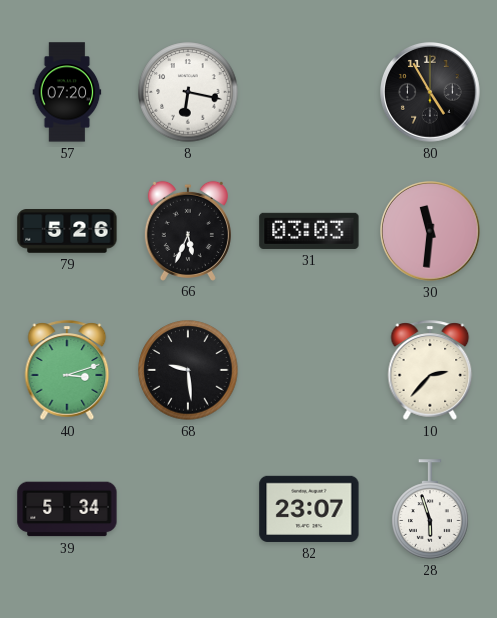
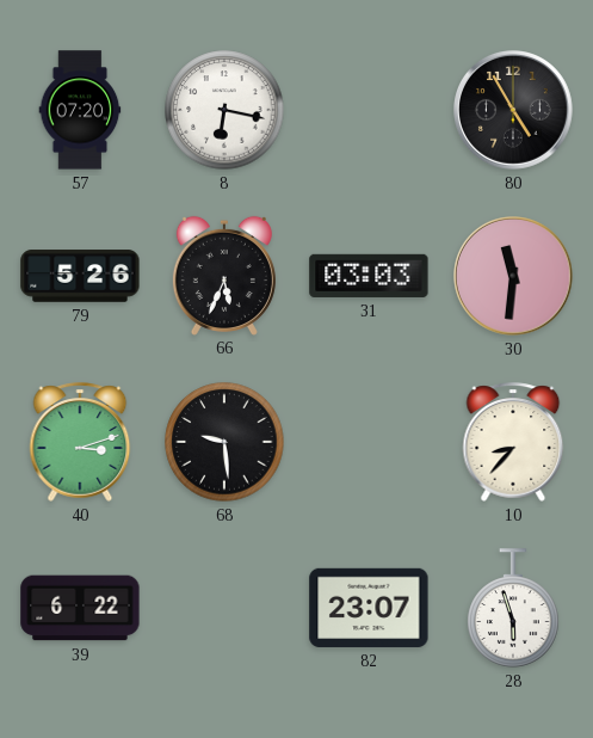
10: 2:37 -> 8:37 (513, 442)
39: 5:34 -> 6:22 (80, 608)
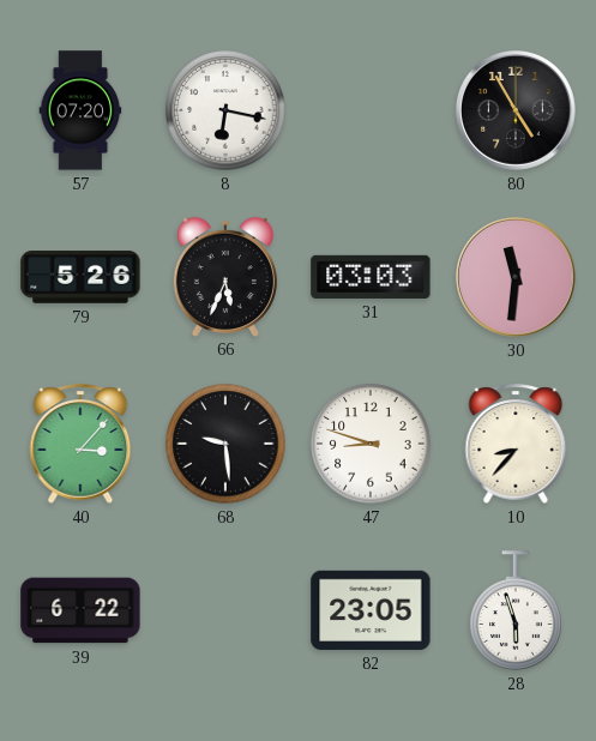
40: 3:12 -> 3:07 (80, 444)
47: none -> 8:48 (371, 444)
82: 23:07 -> 23:05 (371, 610)
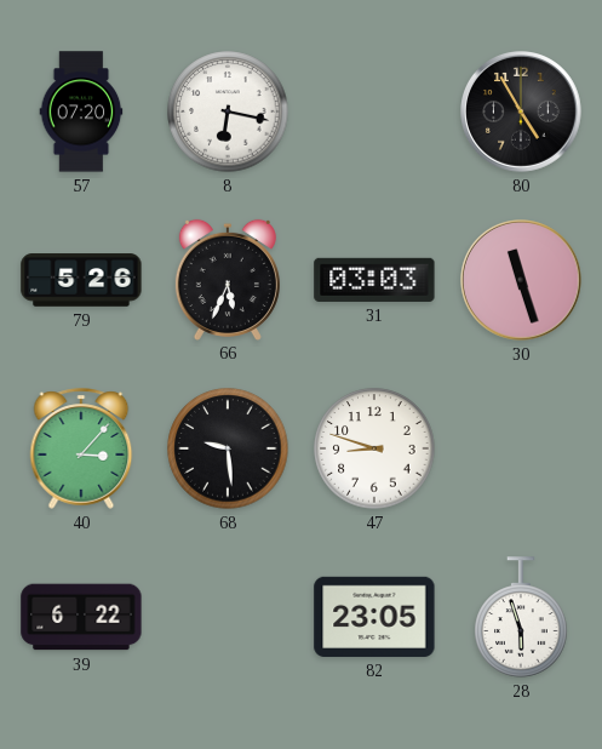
30: 11:31 -> 11:27 (522, 281)
10: 8:37 -> none (516, 444)
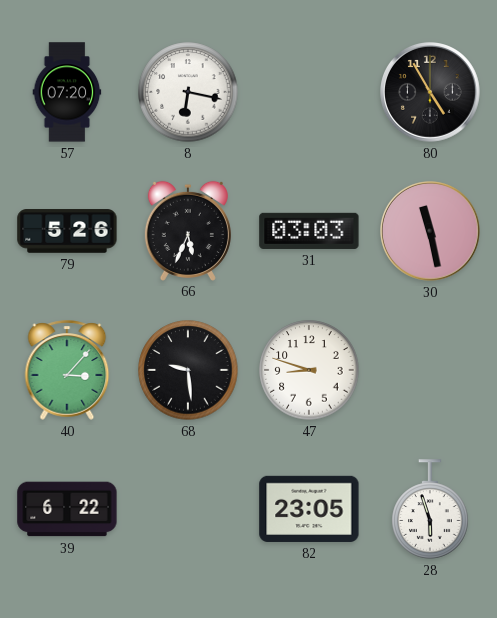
30: 11:27 -> 11:28 (431, 232)
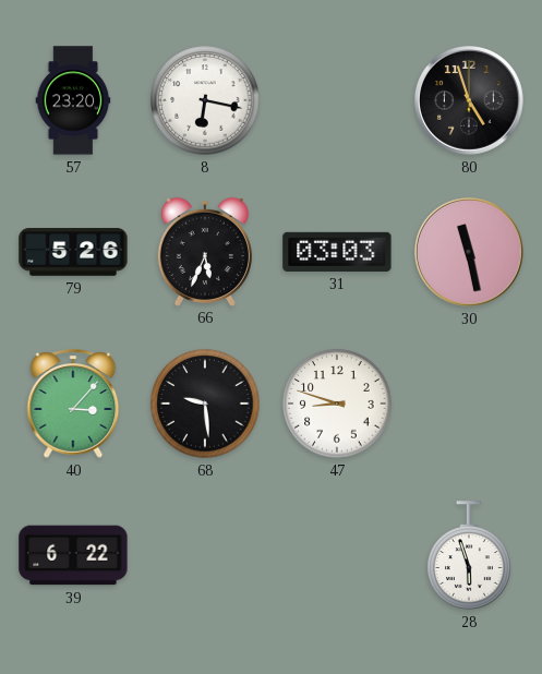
57: 07:20 -> 23:20 (73, 100)
80: 4:55 -> 4:57 (470, 101)
82: 23:05 -> none (309, 509)
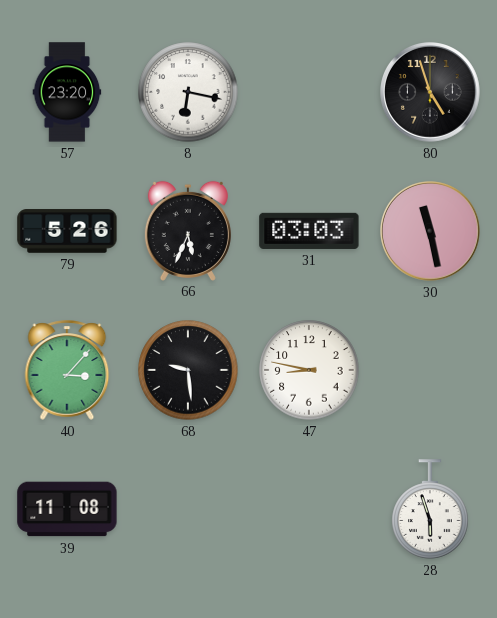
47: 8:48 -> 8:47 (309, 370)
39: 6:22 -> 11:08 (67, 509)
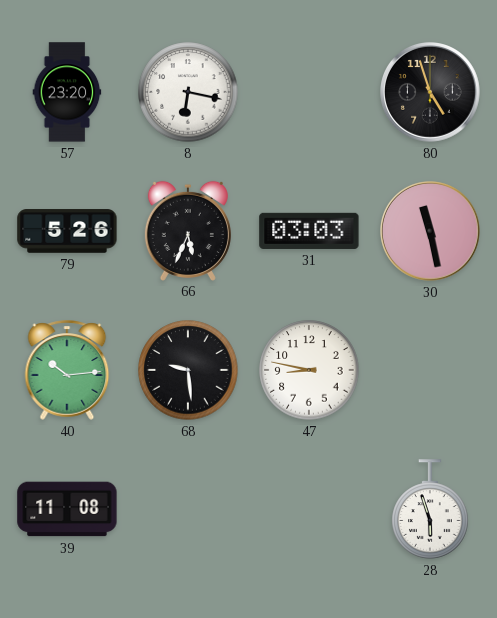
40: 3:07 -> 10:14 (67, 370)
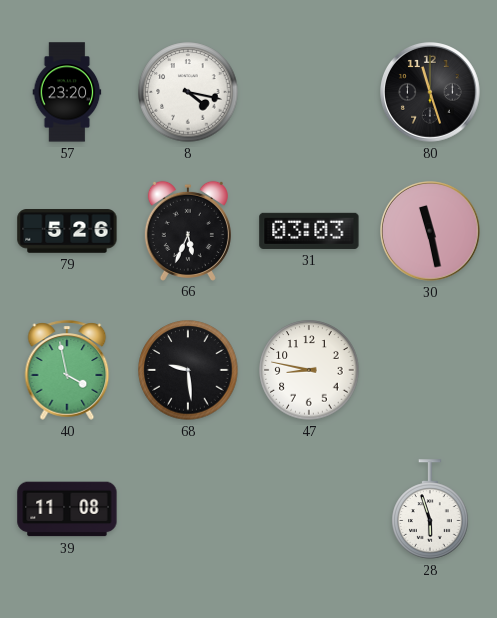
8: 6:17 -> 4:17 (188, 92)
80: 4:57 -> 11:27 (431, 93)
40: 10:14 -> 3:58 (67, 370)
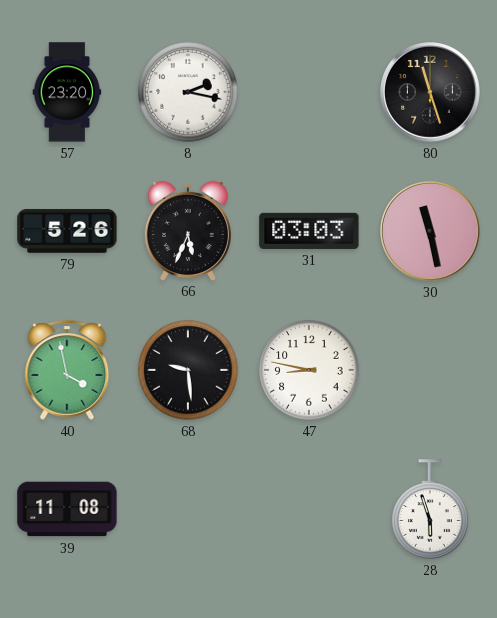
8: 4:17 -> 2:17 (188, 92)
